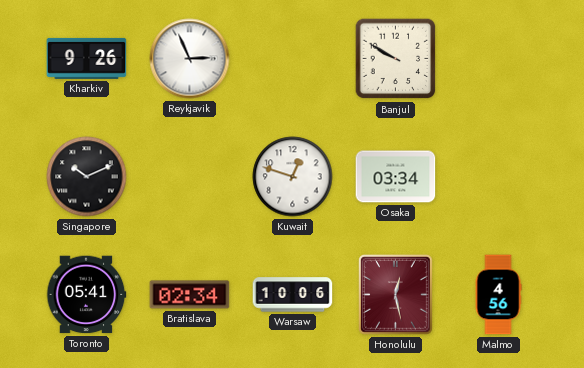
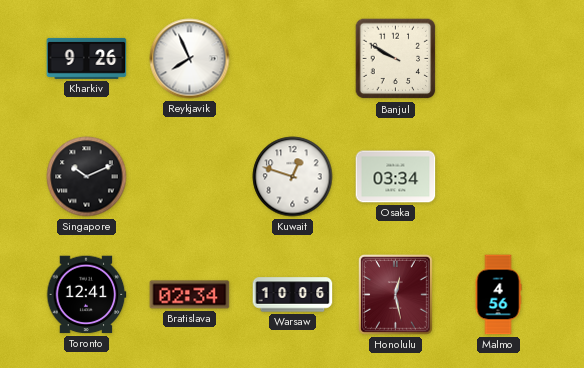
Reykjavik: 2:56 -> 7:56 (190, 59)
Toronto: 05:41 -> 12:41 (86, 295)
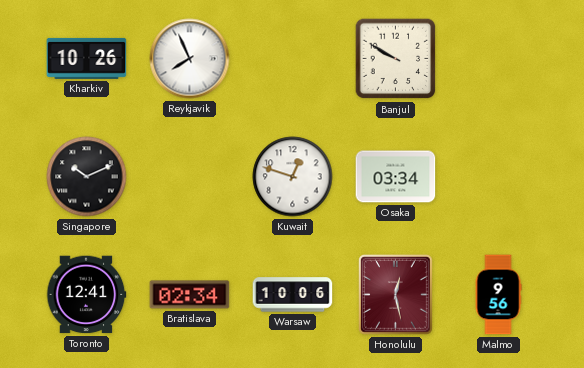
Kharkiv: 9:26 -> 10:26 (87, 58)
Malmo: 4:56 -> 9:56 (498, 295)
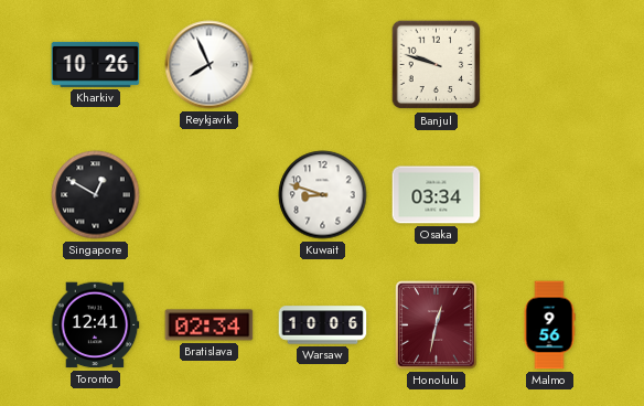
Banjul: 9:50 -> 9:48 (437, 65)
Singapore: 10:11 -> 12:50 (96, 195)
Kuwait: 12:48 -> 8:48 (323, 195)
Honolulu: 12:28 -> 12:32 (437, 325)
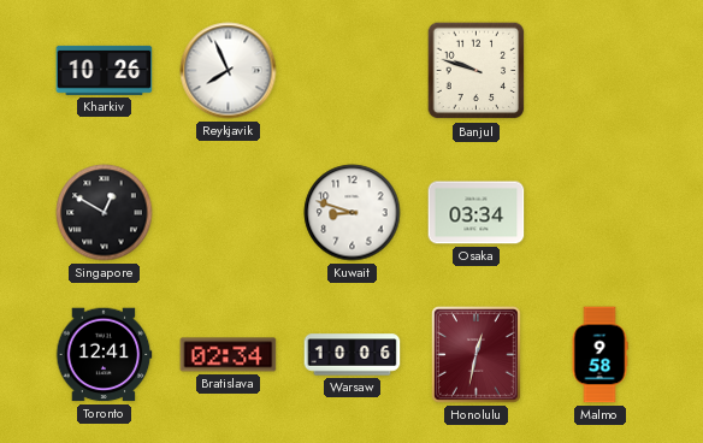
Malmo: 9:56 -> 9:58 (599, 355)
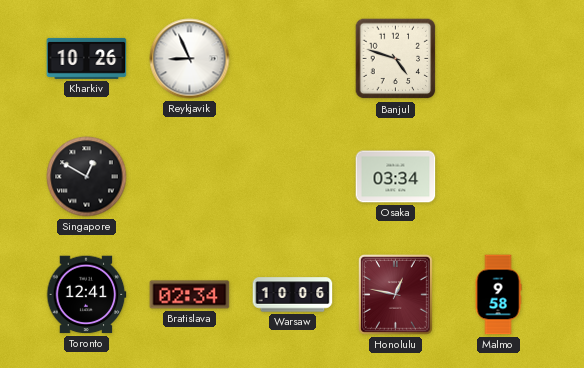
Reykjavik: 7:56 -> 8:56 (190, 59)
Banjul: 9:48 -> 4:48 (396, 59)
Kuwait: 8:48 -> none (353, 213)
Honolulu: 12:32 -> 12:47 (396, 295)
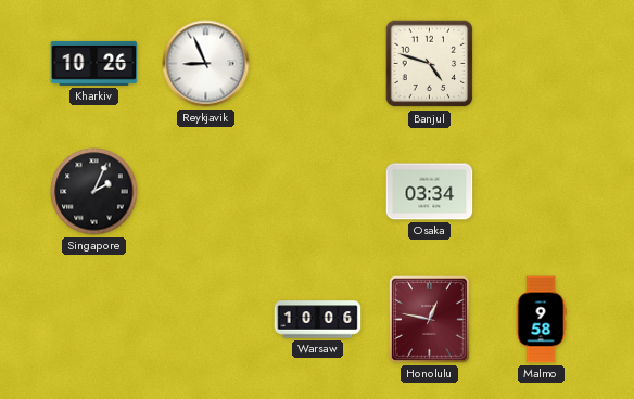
Singapore: 12:50 -> 2:04 (94, 192)
Toronto: 12:41 -> none (86, 295)
Bratislava: 02:34 -> none (190, 295)
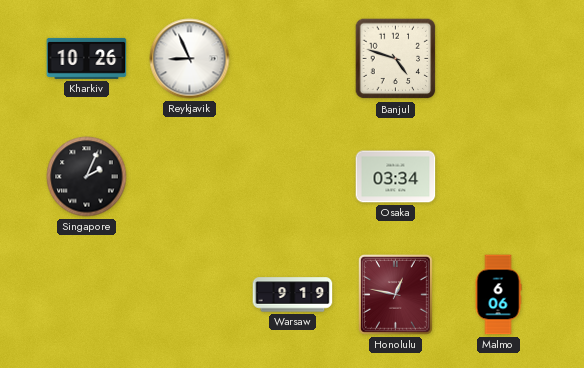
Warsaw: 10:06 -> 9:19 (293, 295)
Malmo: 9:58 -> 6:06 (498, 295)
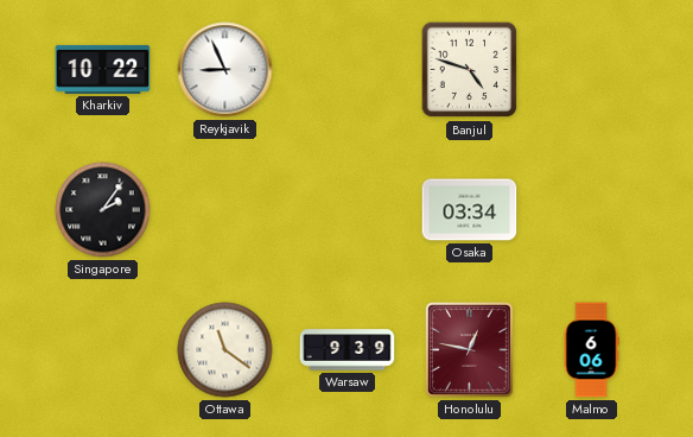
Kharkiv: 10:26 -> 10:22 (103, 69)
Singapore: 2:04 -> 2:06 (103, 210)
Ottawa: none -> 11:21 (225, 350)
Warsaw: 9:19 -> 9:39 (348, 350)
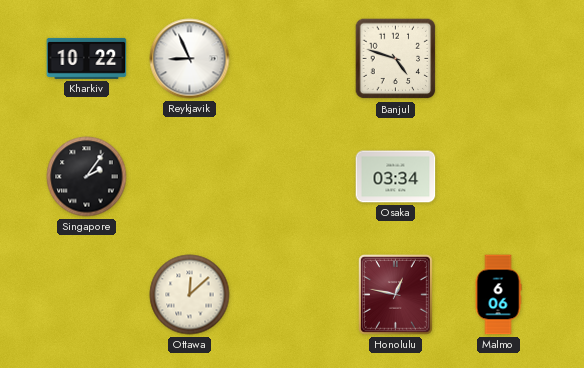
Ottawa: 11:21 -> 12:08 (190, 295)
Warsaw: 9:39 -> none (348, 350)
